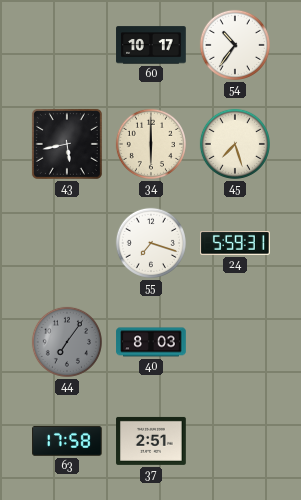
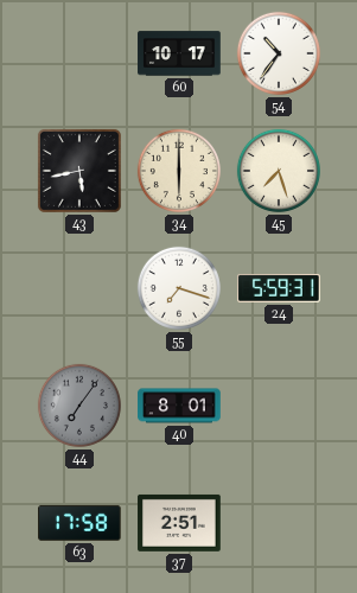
40: 8:03 -> 8:01 (179, 406)
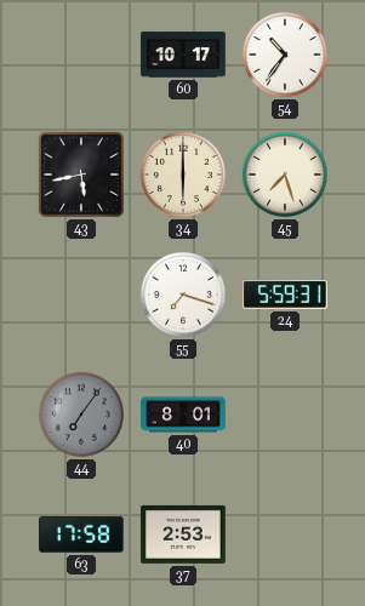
37: 2:51 -> 2:53 (183, 534)
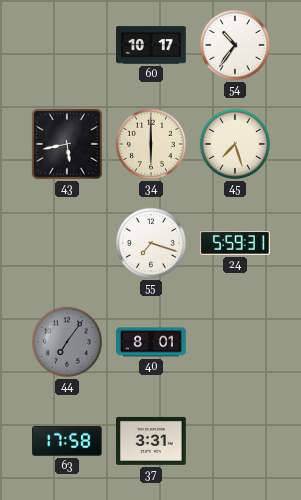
37: 2:53 -> 3:31 (151, 441)
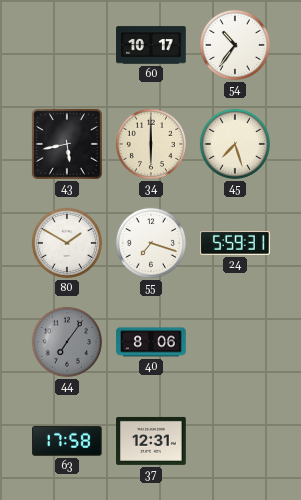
80: none -> 1:50 (67, 243)
40: 8:01 -> 8:06 (151, 342)
37: 3:31 -> 12:31 (151, 441)
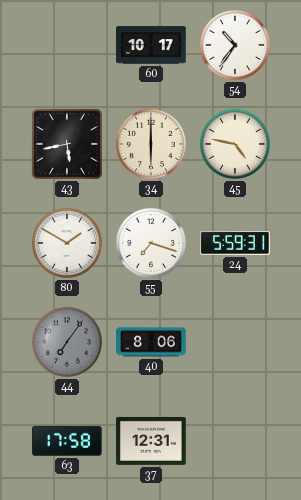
45: 7:27 -> 4:47 (235, 144)
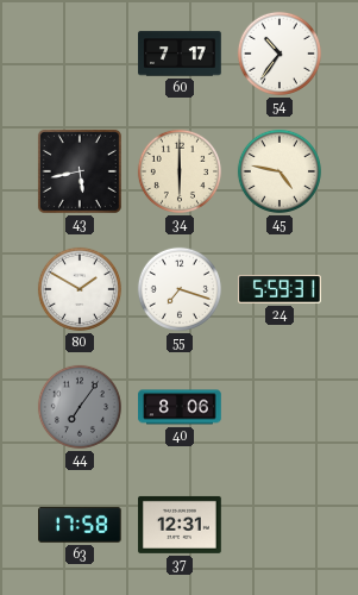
60: 10:17 -> 7:17 (180, 54)
